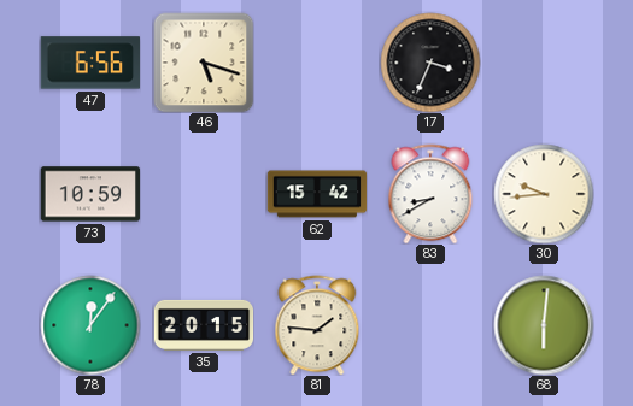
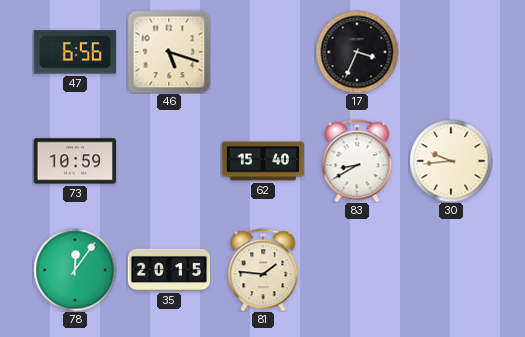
62: 15:42 -> 15:40 (263, 161)
68: 6:01 -> none (544, 325)
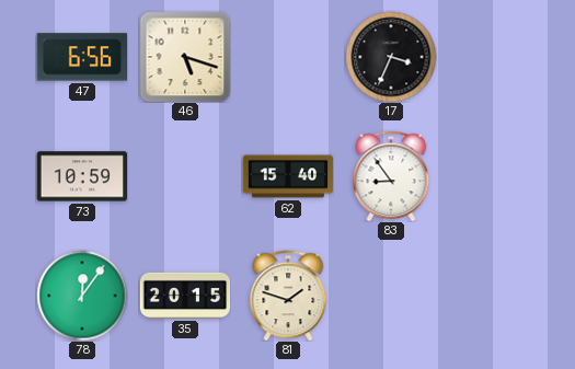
83: 8:40 -> 8:54 (391, 176)
30: 9:44 -> none (451, 161)
81: 1:46 -> 1:48 (288, 296)
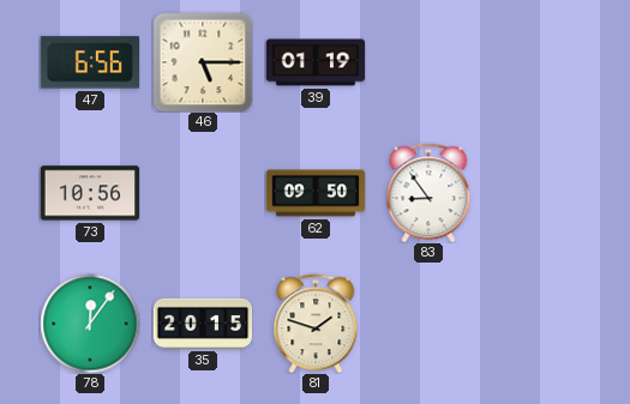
46: 5:18 -> 5:15 (203, 62)
39: none -> 01:19 (316, 62)
17: 3:34 -> none (391, 57)
73: 10:59 -> 10:56 (90, 193)
62: 15:40 -> 09:50 (316, 193)
